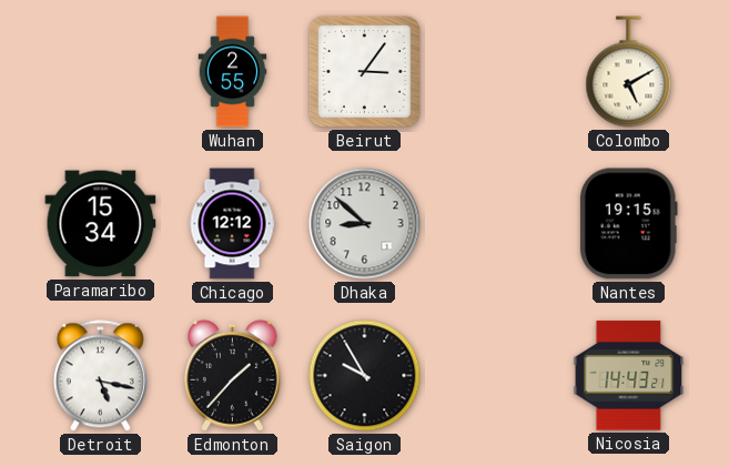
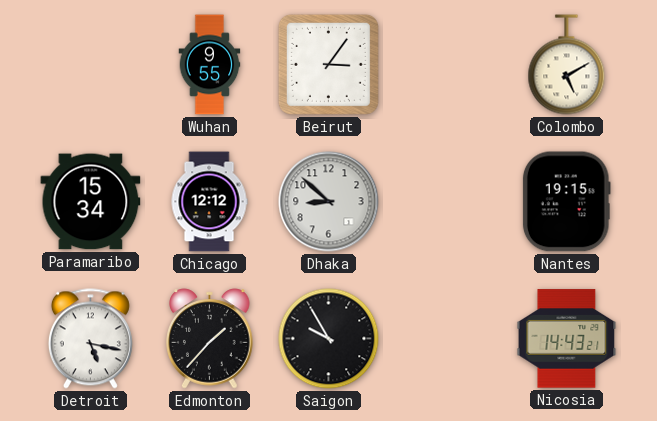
Wuhan: 2:55 -> 9:55 (210, 65)
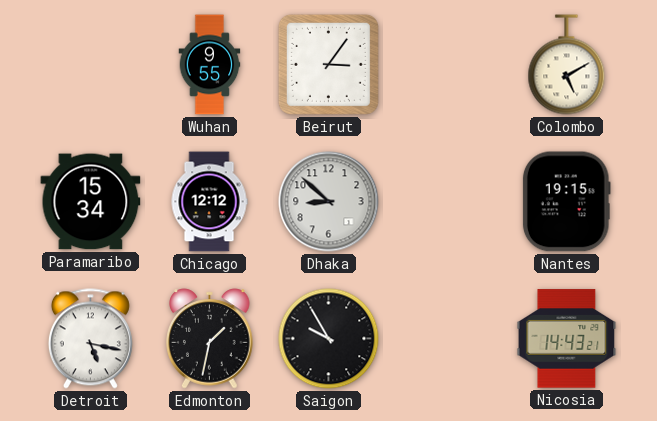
Edmonton: 1:37 -> 1:32 (210, 339)
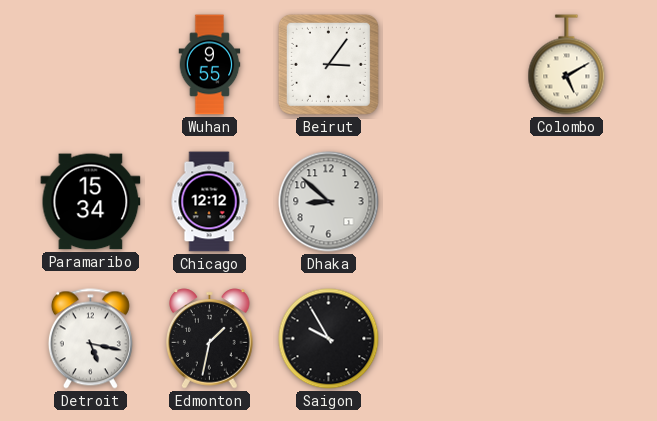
Nantes: 19:15 -> none (566, 202)
Nicosia: 14:43 -> none (567, 339)
